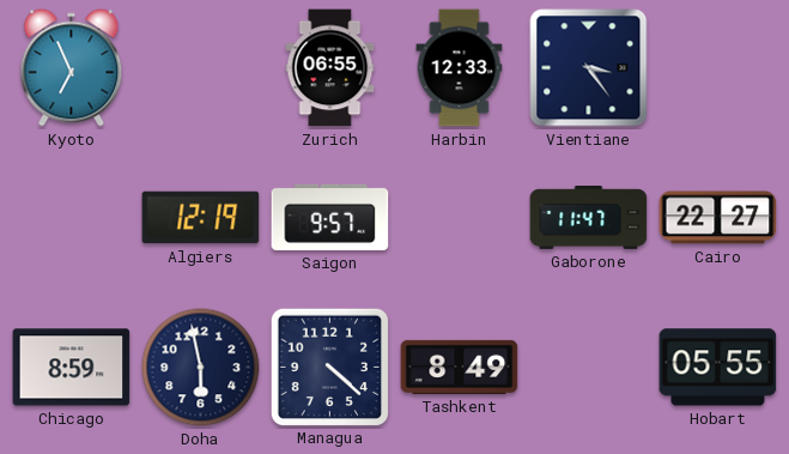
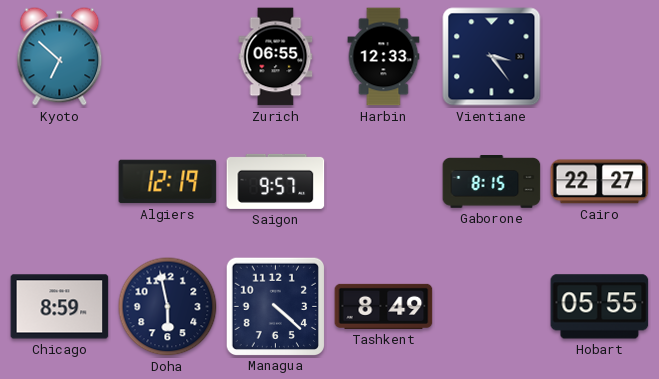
Kyoto: 6:56 -> 6:52 (60, 57)
Gaborone: 11:47 -> 8:15 (492, 182)
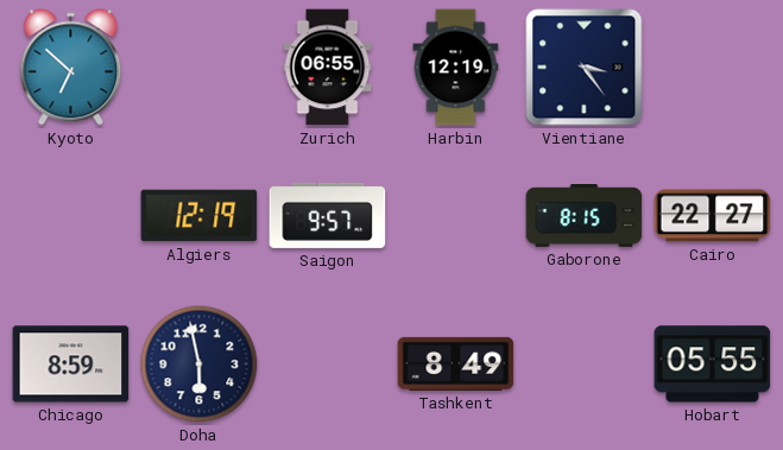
Harbin: 12:33 -> 12:19 (456, 68)
Managua: 4:22 -> none (275, 306)
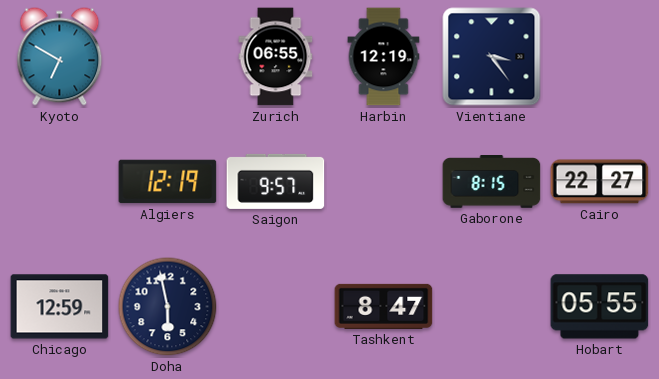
Kyoto: 6:52 -> 6:50 (60, 57)
Chicago: 8:59 -> 12:59 (60, 307)
Tashkent: 8:49 -> 8:47 (384, 306)
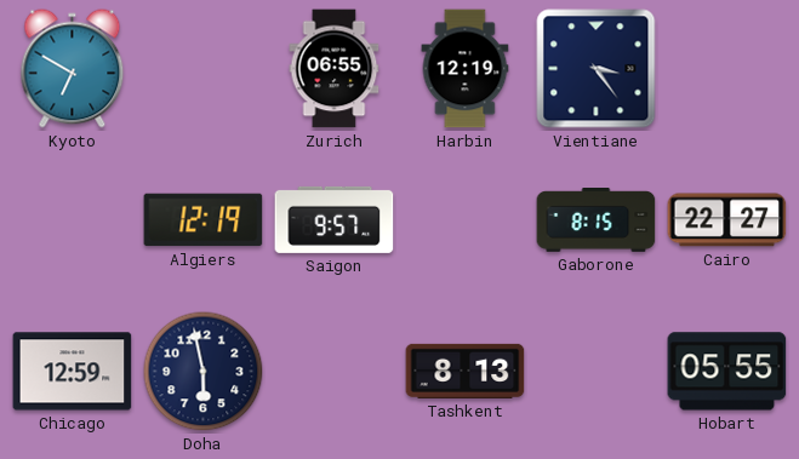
Tashkent: 8:47 -> 8:13 (466, 371)
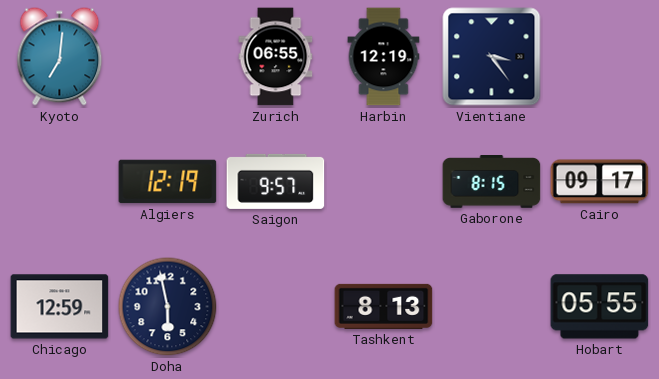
Kyoto: 6:50 -> 7:01 (60, 57)
Cairo: 22:27 -> 09:17 (600, 182)
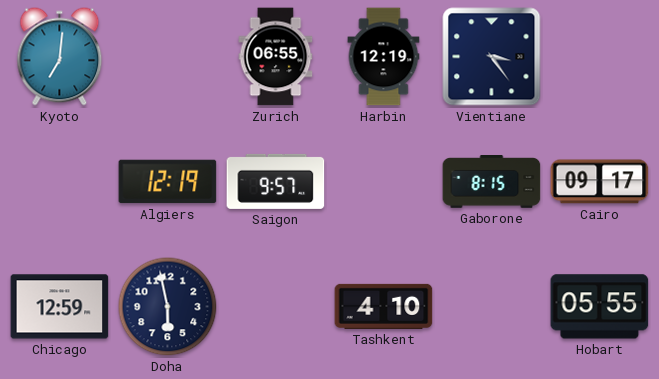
Tashkent: 8:13 -> 4:10 (384, 306)
